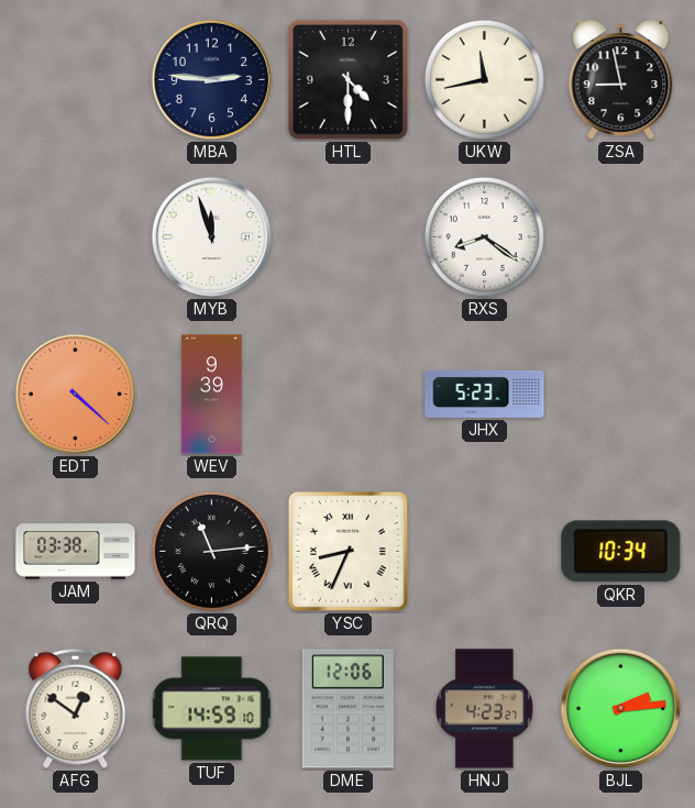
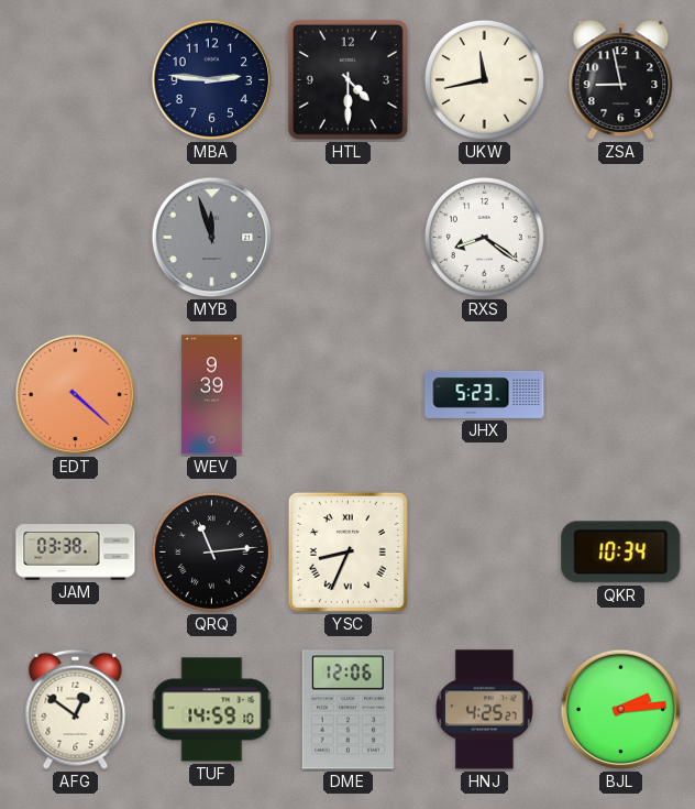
MYB dial: white -> grey (212, 238)
HNJ: 4:23 -> 4:25 (484, 710)
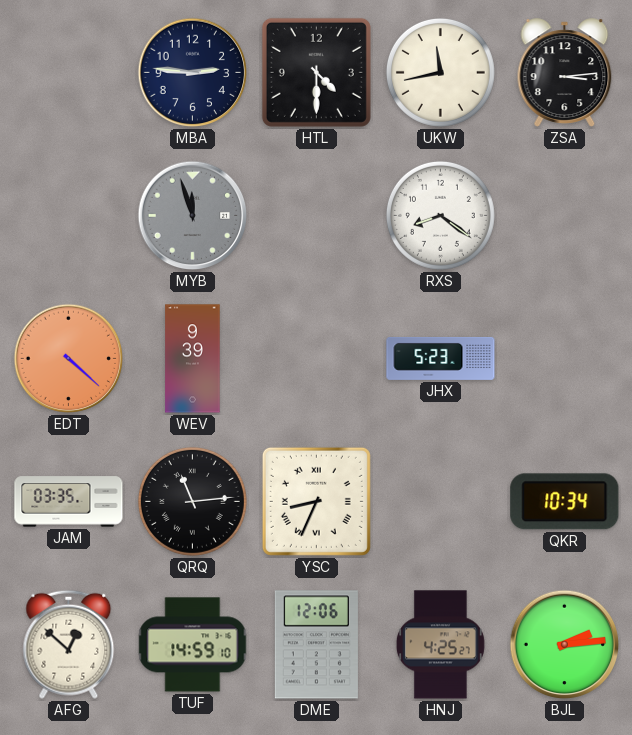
ZSA: 8:58 -> 3:14 (565, 73)
JAM: 03:38 -> 03:35 (69, 502)
AFG: 12:51 -> 12:52 (69, 644)
